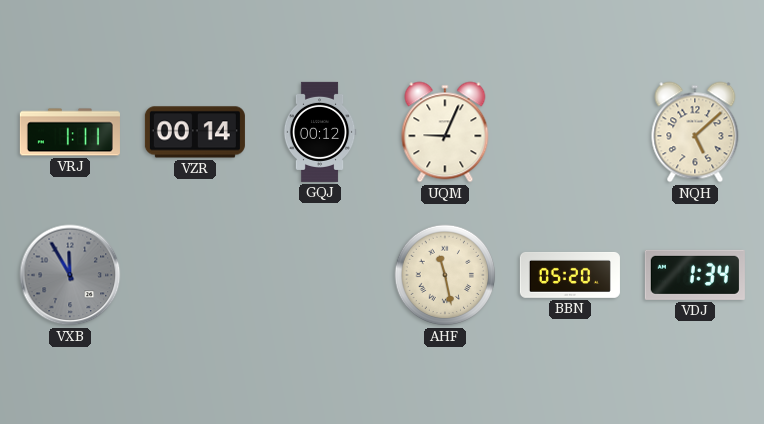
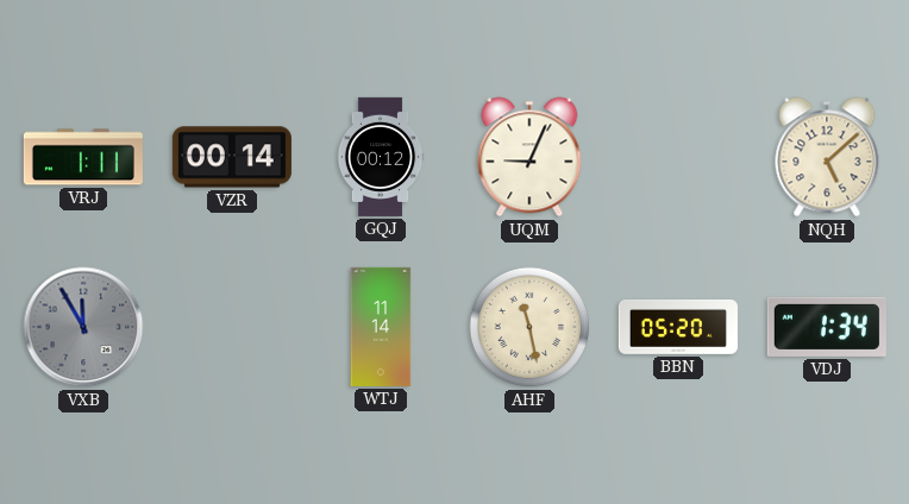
WTJ: none -> 11:14 (381, 327)
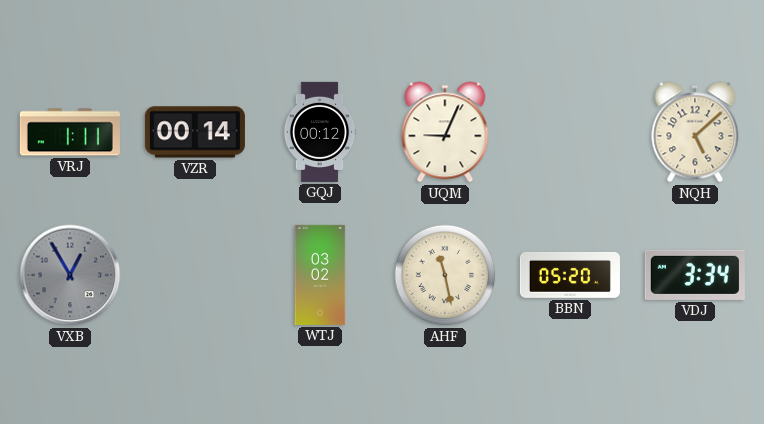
VXB: 11:55 -> 12:55 (70, 275)
WTJ: 11:14 -> 03:02 (320, 275)
VDJ: 1:34 -> 3:34 (695, 275)
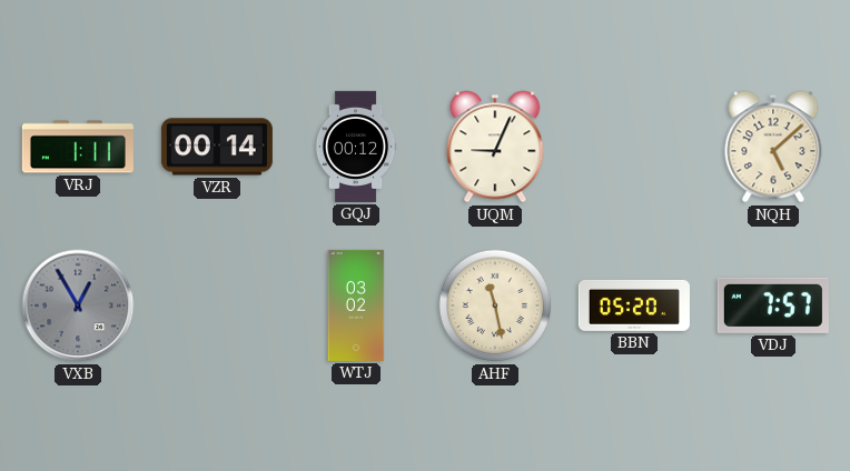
VDJ: 3:34 -> 7:57 (773, 305)
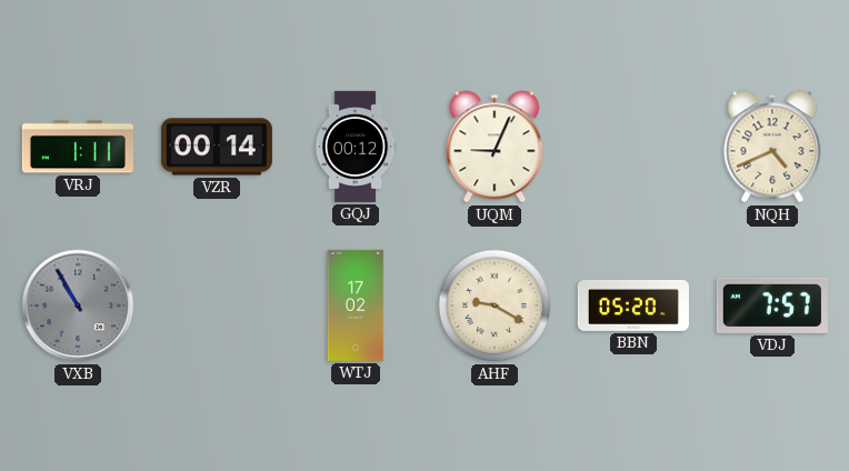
NQH: 5:08 -> 4:41 (772, 147)
VXB: 12:55 -> 10:55 (78, 305)
WTJ: 03:02 -> 17:02 (356, 305)
AHF: 11:28 -> 9:20 (495, 305)
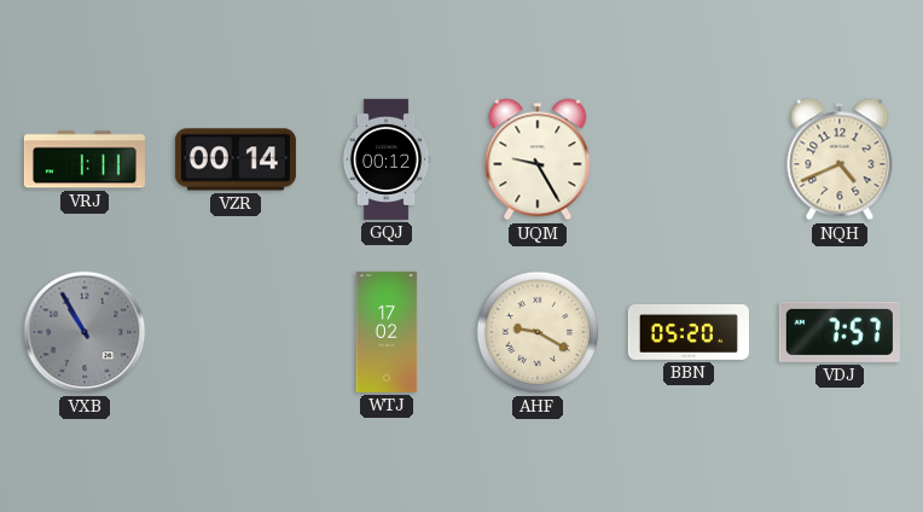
UQM: 9:04 -> 9:25 (538, 159)
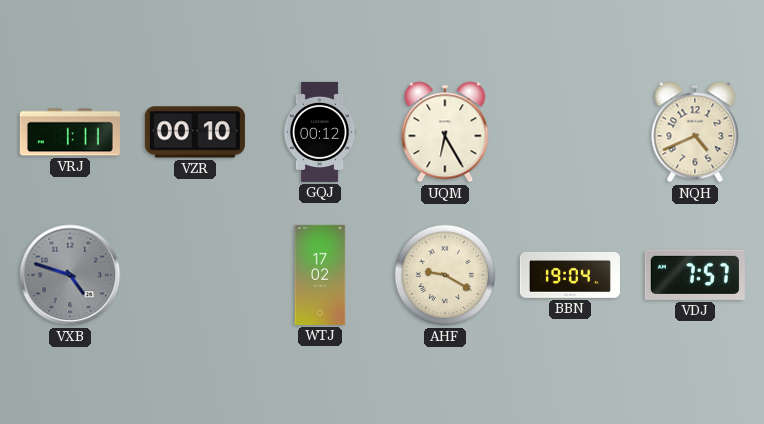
VZR: 00:14 -> 00:10 (195, 132)
UQM: 9:25 -> 6:25 (445, 132)
VXB: 10:55 -> 4:48 (70, 275)
BBN: 05:20 -> 19:04 (570, 275)
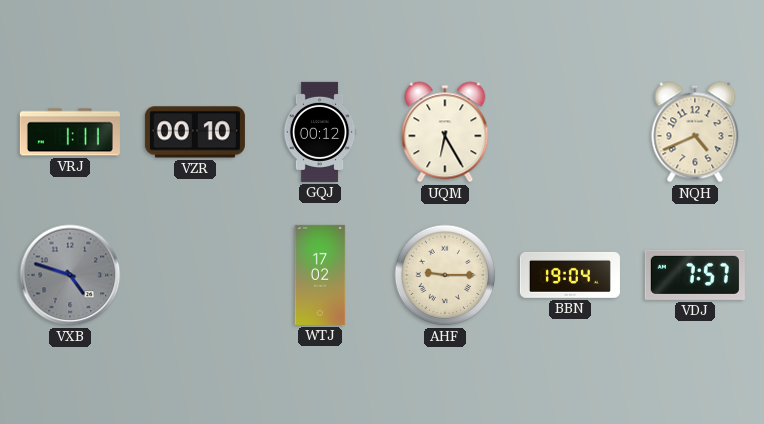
AHF: 9:20 -> 9:15 (445, 275)
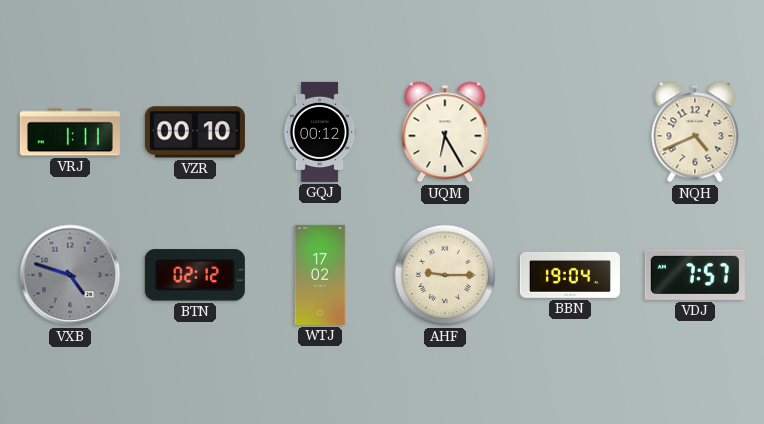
BTN: none -> 02:12 (195, 275)
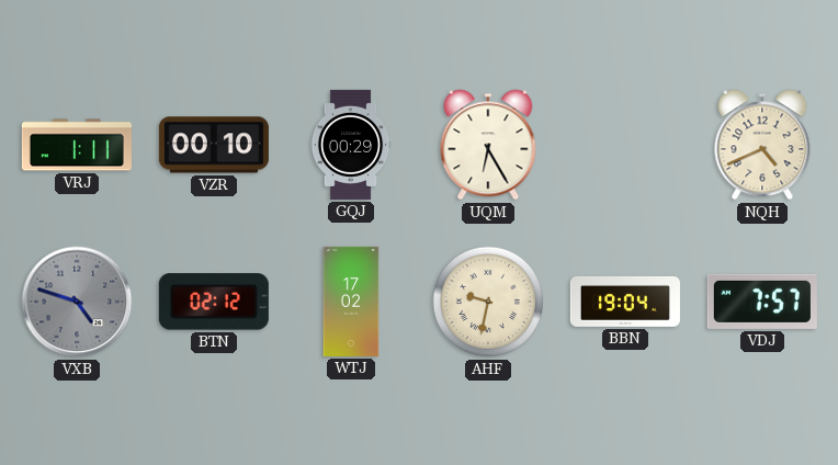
GQJ: 00:12 -> 00:29 (351, 145)
AHF: 9:15 -> 9:32 (488, 302)
